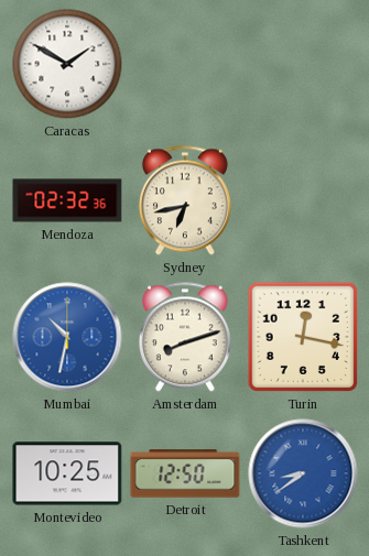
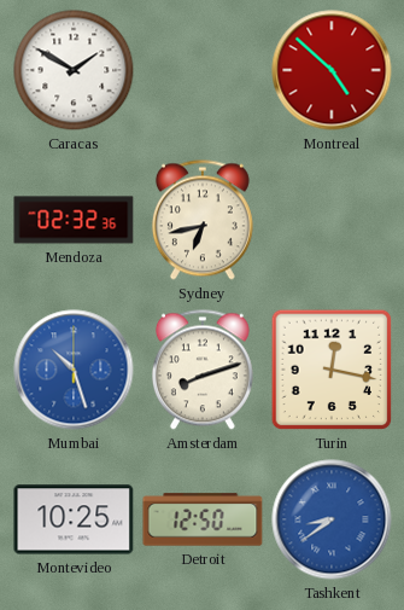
Montreal: none -> 4:52 (332, 70)
Mumbai: 10:32 -> 10:27 (74, 370)
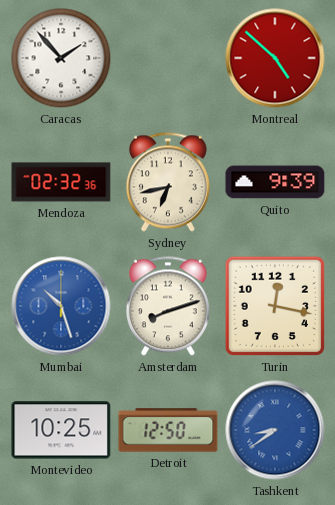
Caracas: 1:50 -> 1:53 (61, 58)
Quito: none -> 9:39 (275, 182)
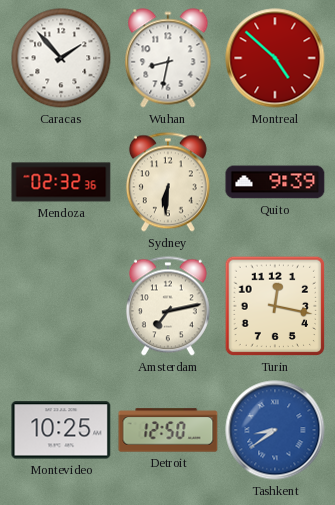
Wuhan: none -> 8:32 (168, 58)
Sydney: 6:43 -> 6:31 (168, 182)
Mumbai: 10:27 -> none (61, 306)
Amsterdam: 8:12 -> 7:13 (168, 306)
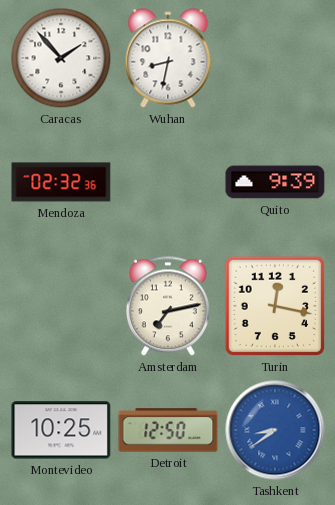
Montreal: 4:52 -> none (275, 58)
Sydney: 6:31 -> none (168, 182)
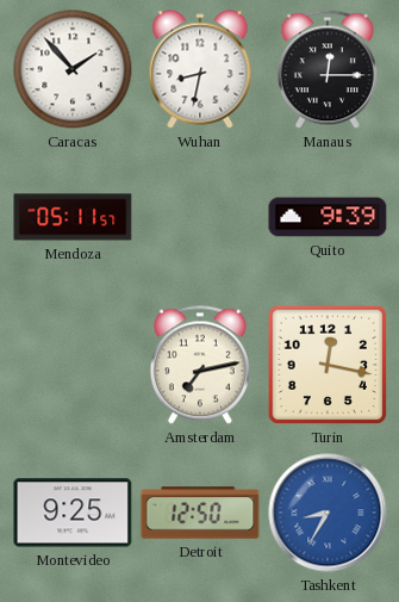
Manaus: none -> 12:15 (328, 69)
Mendoza: 02:32 -> 05:11 (73, 217)
Montevideo: 10:25 -> 9:25 (73, 513)
Tashkent: 8:39 -> 8:35 (328, 513)
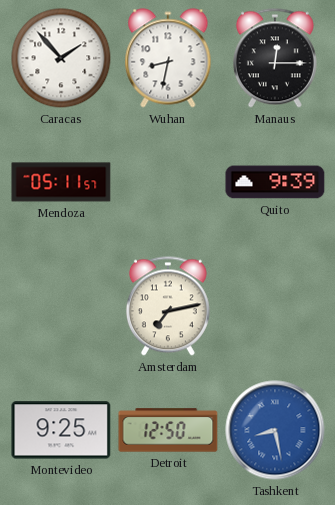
Turin: 12:17 -> none (328, 365)
Tashkent: 8:35 -> 8:28 (275, 430)
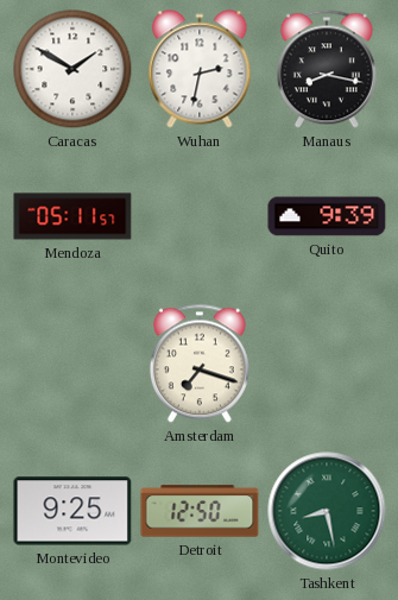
Caracas: 1:53 -> 1:50 (72, 69)
Wuhan: 8:32 -> 2:32 (200, 69)
Manaus: 12:15 -> 8:17 (327, 69)
Amsterdam: 7:13 -> 7:18 (200, 364)
Tashkent dial: blue -> green (327, 511)
